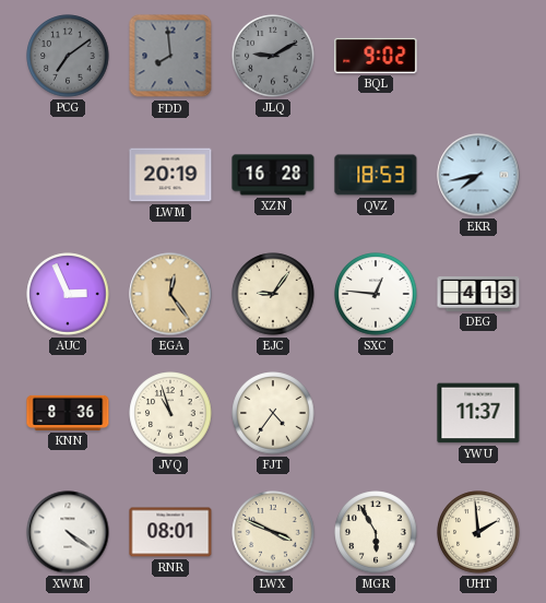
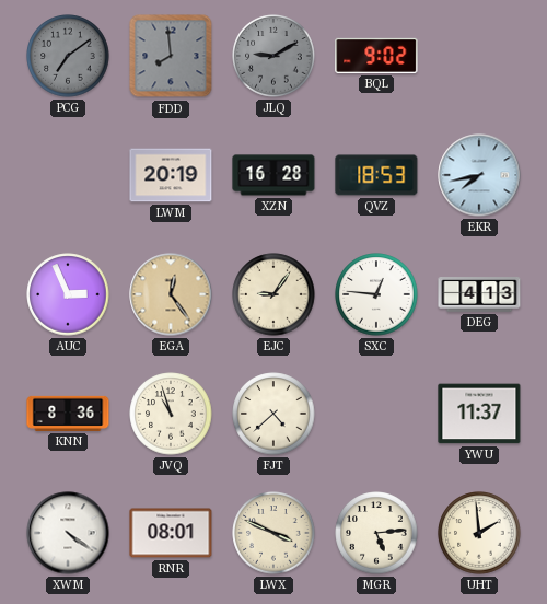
FJT: 4:36 -> 4:38 (273, 414)
MGR: 5:55 -> 5:14 (376, 533)
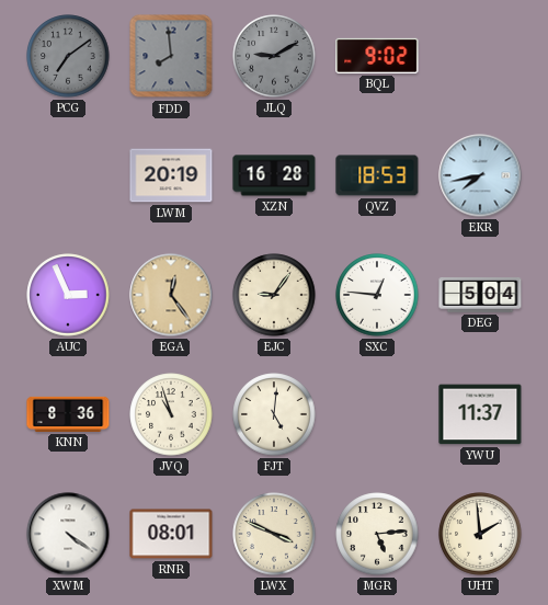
DEG: 4:13 -> 5:04 (480, 296)
FJT: 4:38 -> 5:01 (274, 414)
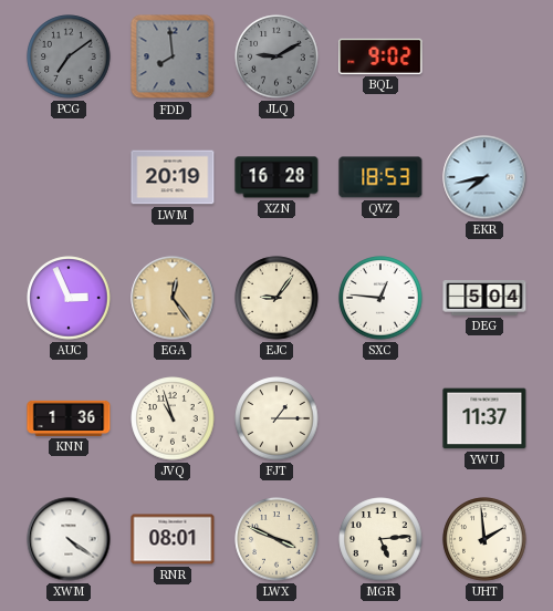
KNN: 8:36 -> 1:36 (69, 418)
FJT: 5:01 -> 1:15 (276, 418)
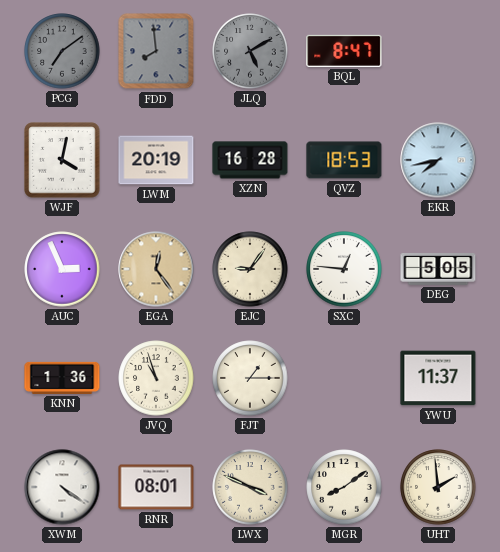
JLQ: 9:10 -> 5:10 (250, 51)
BQL: 9:02 -> 8:47 (344, 51)
WJF: none -> 4:02 (62, 160)
DEG: 5:04 -> 5:05 (438, 270)
MGR: 5:14 -> 8:09 (344, 487)
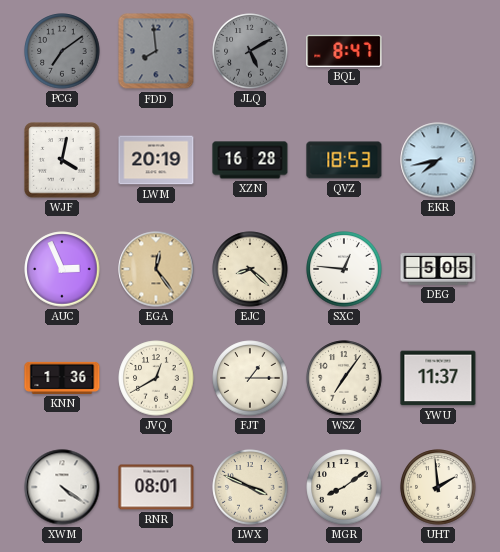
EJC: 9:06 -> 8:22 (250, 269)
JVQ: 10:57 -> 12:40 (156, 378)
WSZ: none -> 7:06 (344, 378)
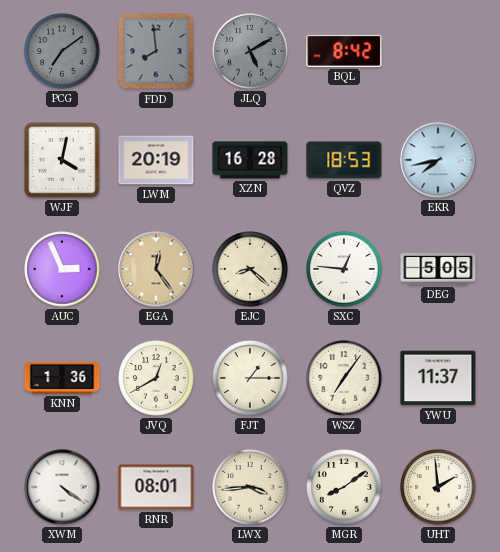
BQL: 8:47 -> 8:42 (344, 51)
LWX: 3:49 -> 3:44 (250, 487)
